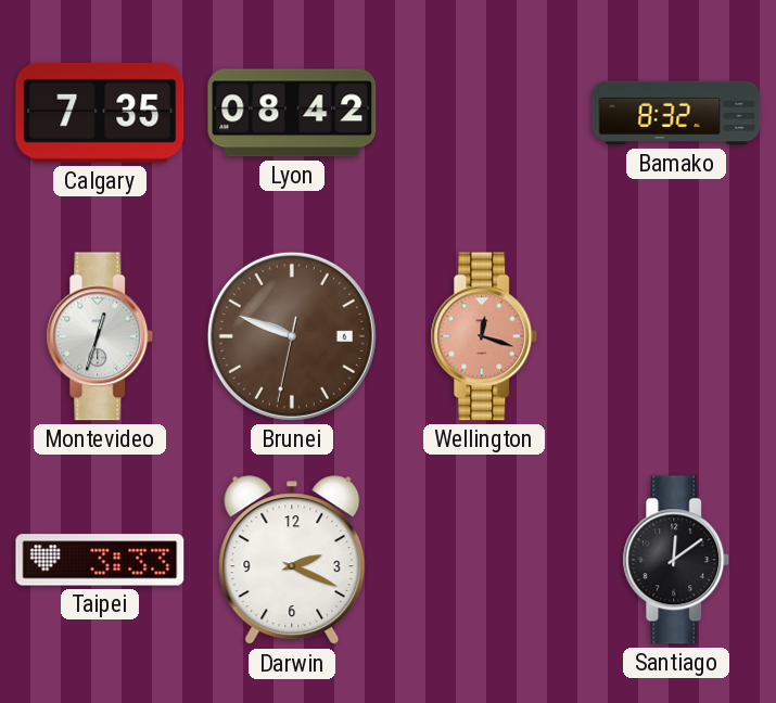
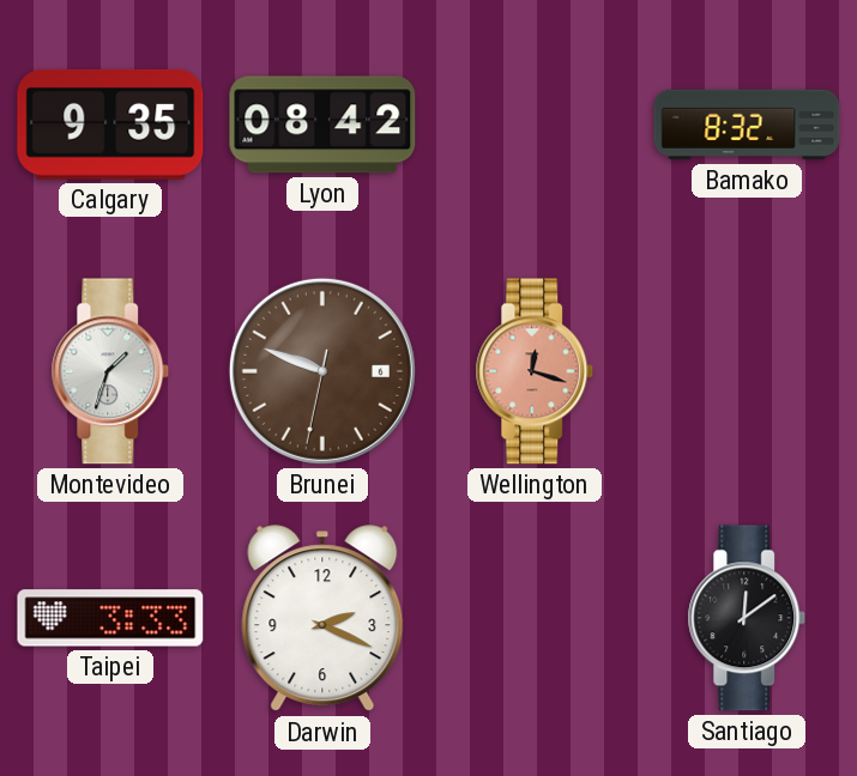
Calgary: 7:35 -> 9:35 (110, 125)
Montevideo: 12:33 -> 1:33 (110, 371)
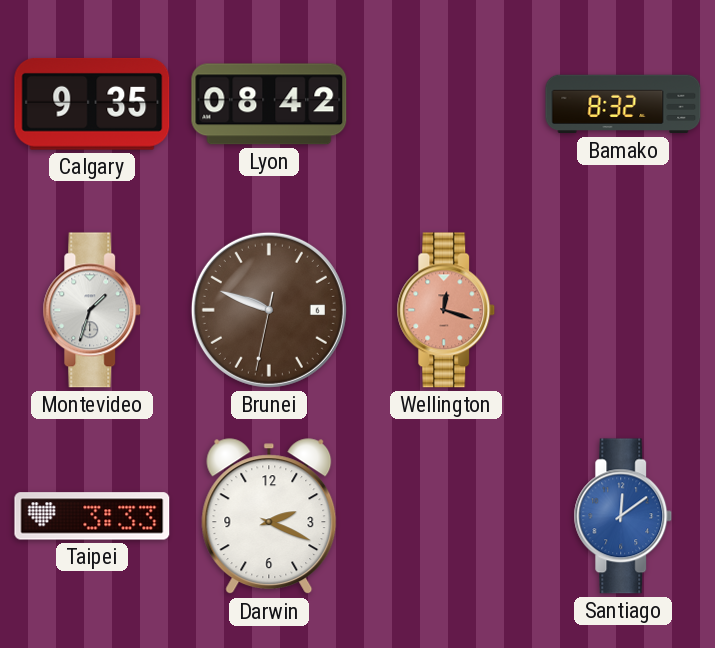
Santiago dial: black -> blue (623, 516)
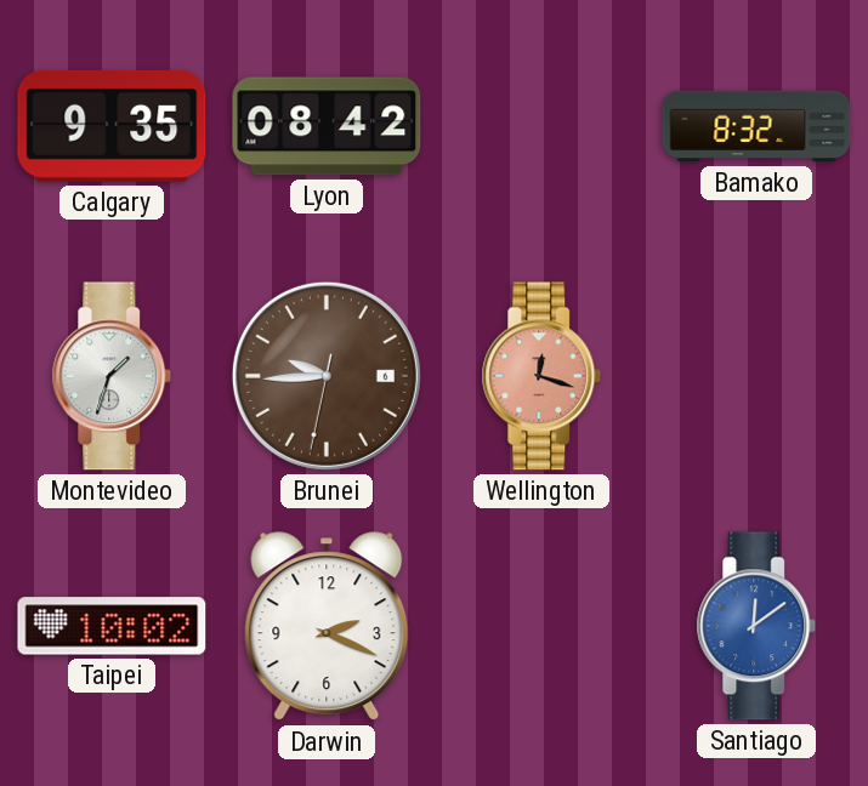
Brunei: 9:48 -> 9:44 (327, 376)
Taipei: 3:33 -> 10:02 (112, 626)
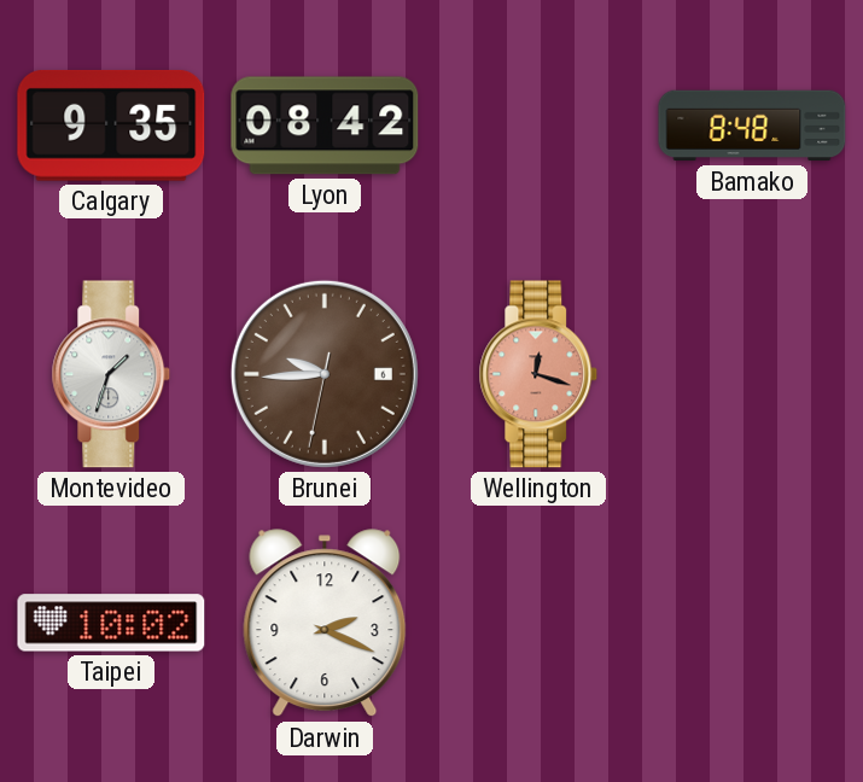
Bamako: 8:32 -> 8:48 (752, 126)
Santiago: 12:09 -> none (756, 626)
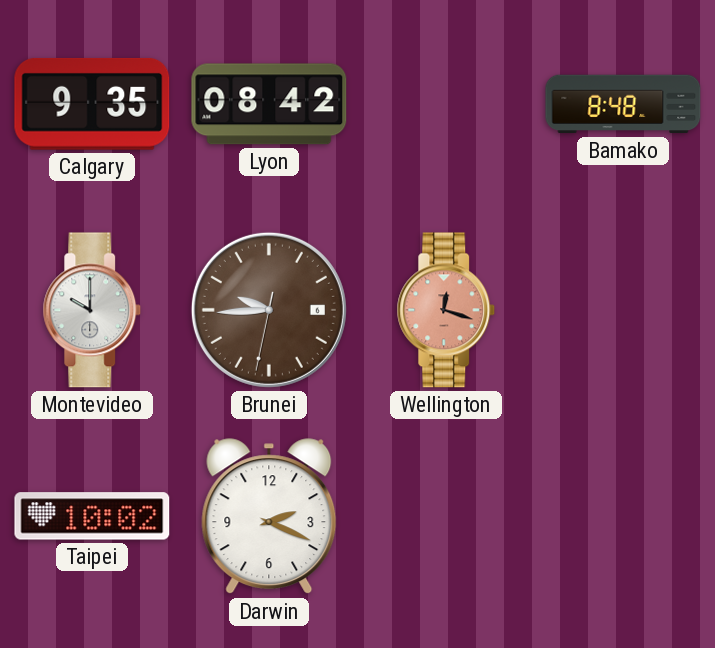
Montevideo: 1:33 -> 10:00 (92, 310)
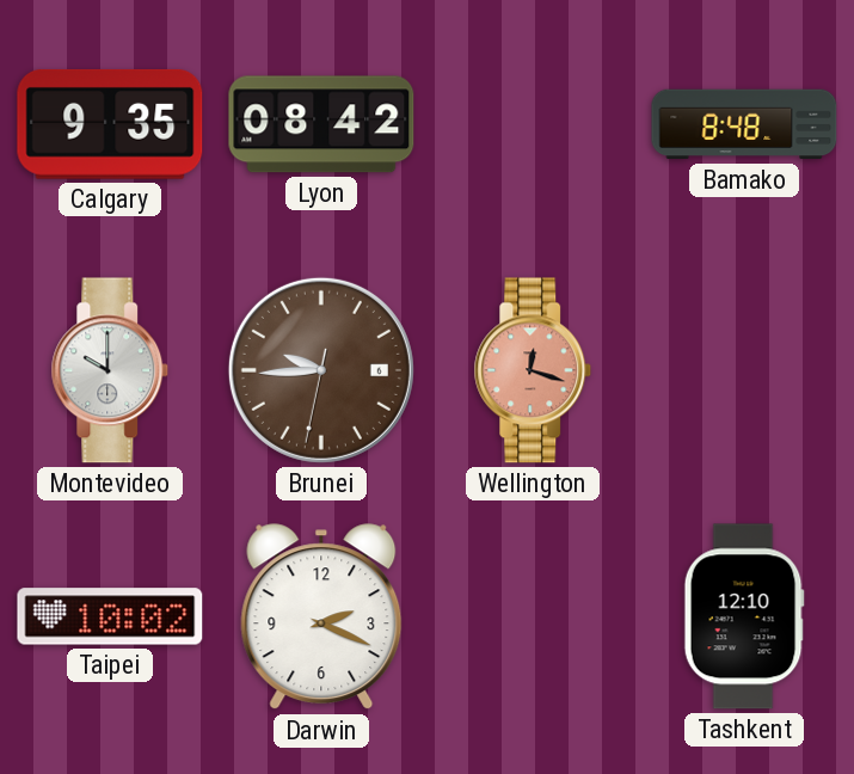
Tashkent: none -> 12:10 (744, 616)
